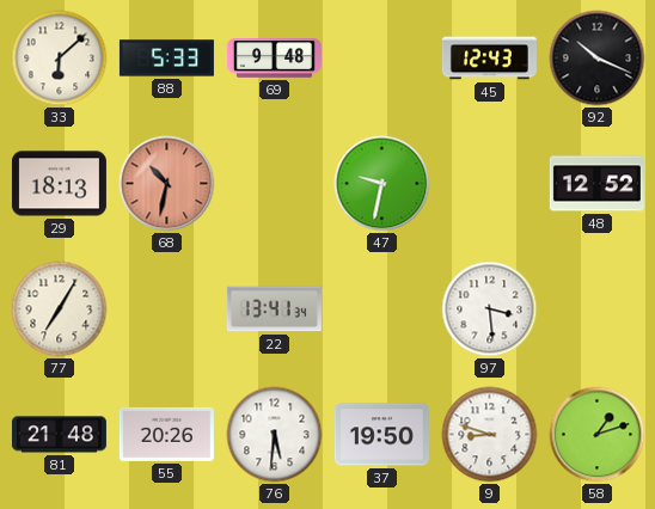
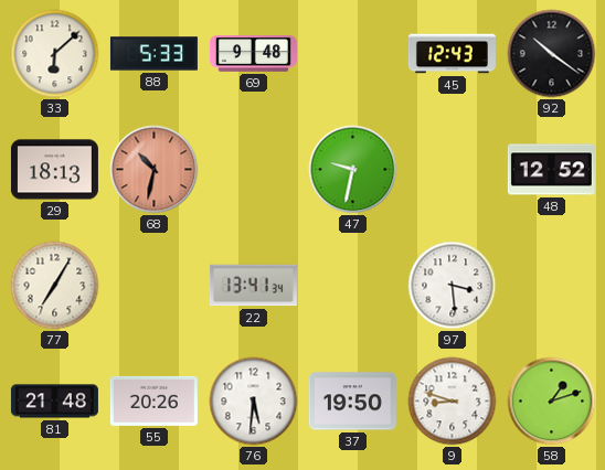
92: 10:19 -> 10:21 (552, 54)
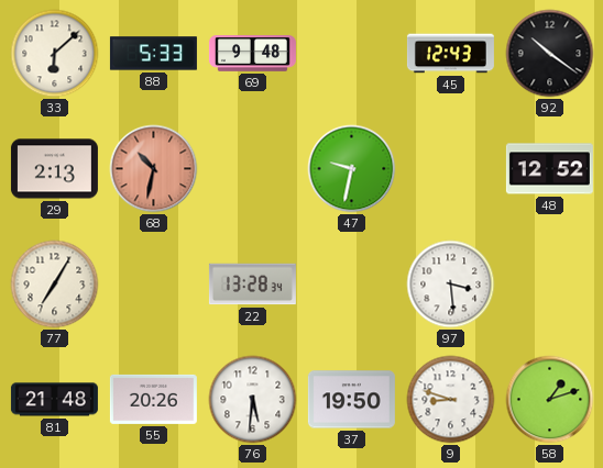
29: 18:13 -> 2:13 (54, 169)
22: 13:41 -> 13:28 (252, 285)
